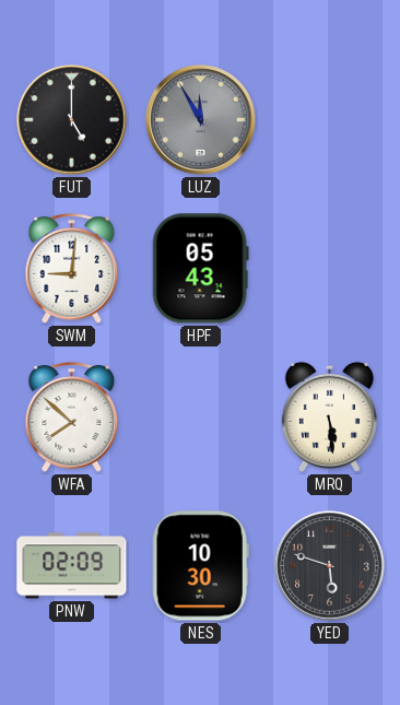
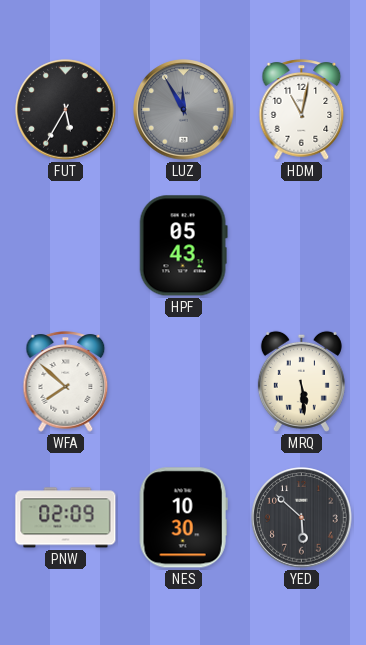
FUT: 5:00 -> 5:35 (66, 110)
HDM: none -> 11:02 (302, 110)
SWM: 9:01 -> none (72, 269)
YED: 5:48 -> 5:52 (302, 518)
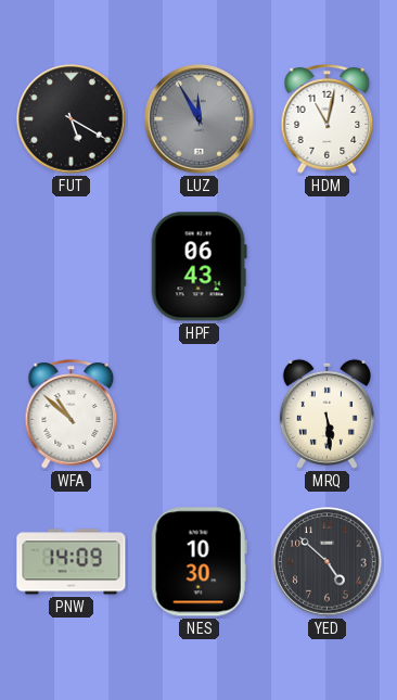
FUT: 5:35 -> 5:20 (72, 119)
HPF: 05:43 -> 06:43 (198, 267)
WFA: 7:52 -> 10:52 (72, 415)
PNW: 02:09 -> 14:09 (72, 562)
YED: 5:52 -> 4:52 (328, 562)
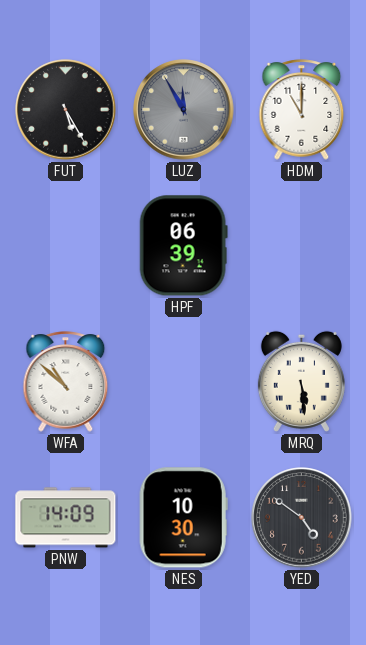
FUT: 5:20 -> 5:25 (66, 110)
HDM: 11:02 -> 11:00 (302, 110)
HPF: 06:43 -> 06:39 (183, 246)
YED: 4:52 -> 4:51 (302, 518)
